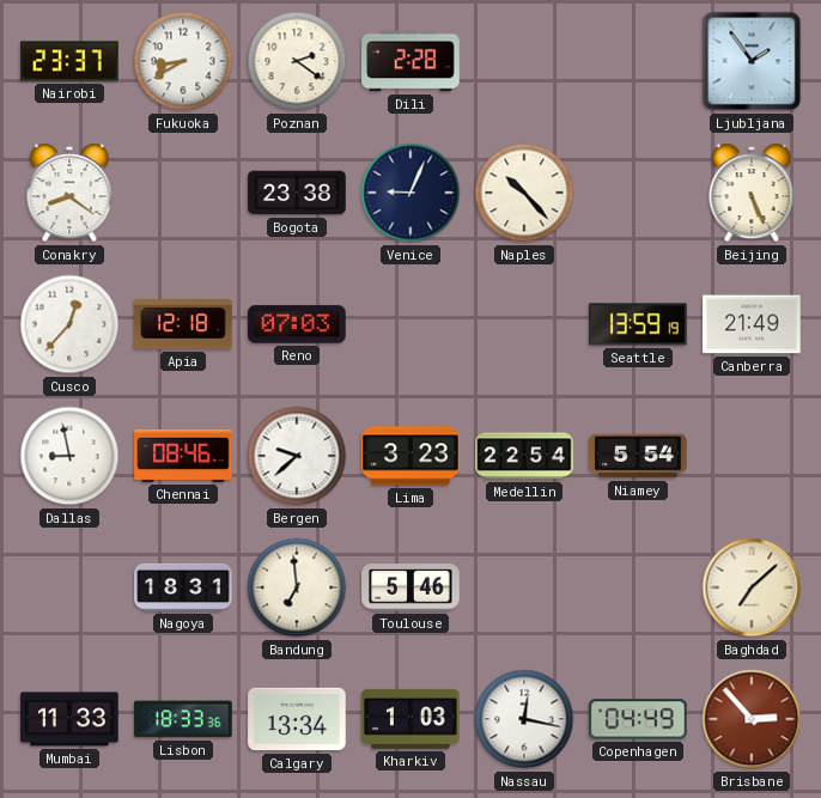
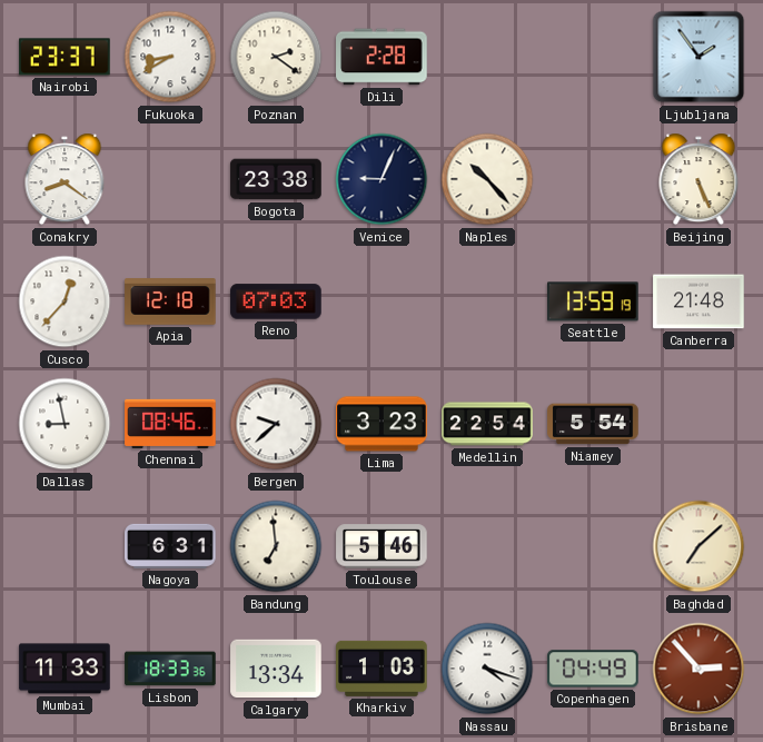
Canberra: 21:49 -> 21:48 (698, 301)
Nagoya: 18:31 -> 6:31 (170, 546)
Nassau: 12:17 -> 4:18 (487, 669)
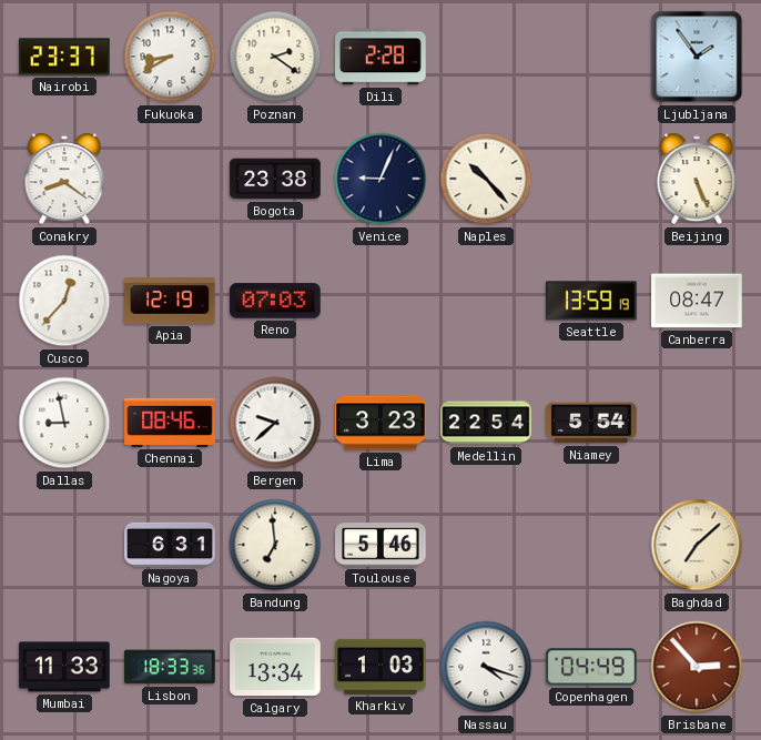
Apia: 12:18 -> 12:19 (170, 301)
Canberra: 21:48 -> 08:47 (697, 301)
